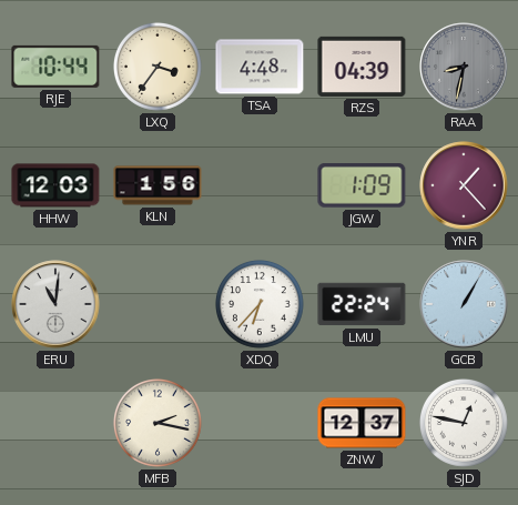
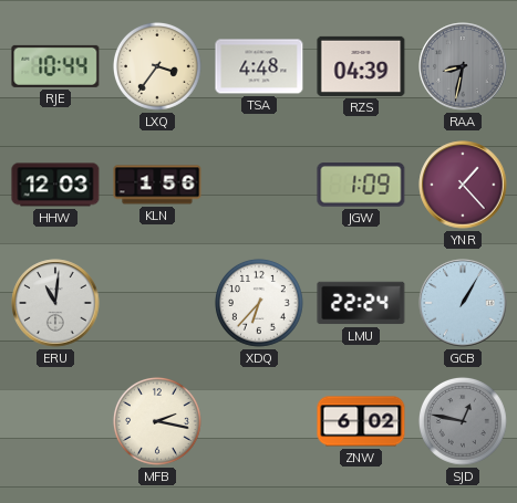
ZNW: 12:37 -> 6:02 (361, 421)
SJD dial: white -> grey (463, 421)
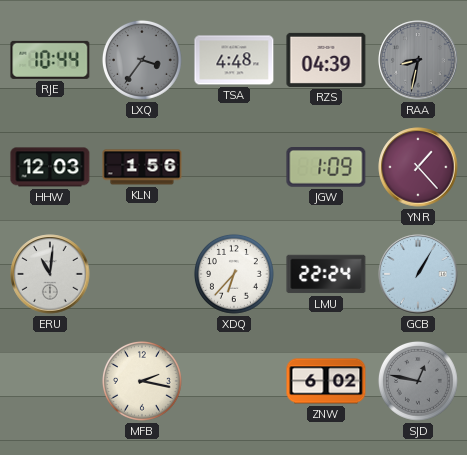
LXQ dial: cream -> grey (142, 60)
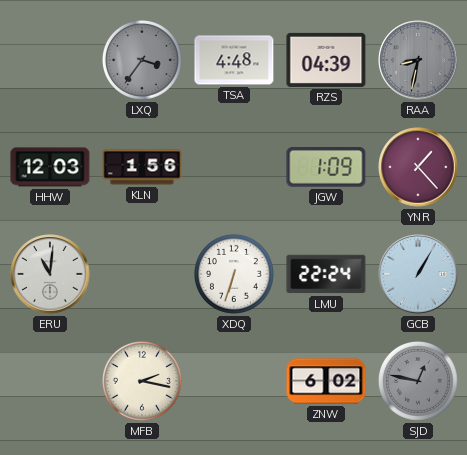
RJE: 10:44 -> none (50, 60)
XDQ: 6:37 -> 6:33 (234, 274)
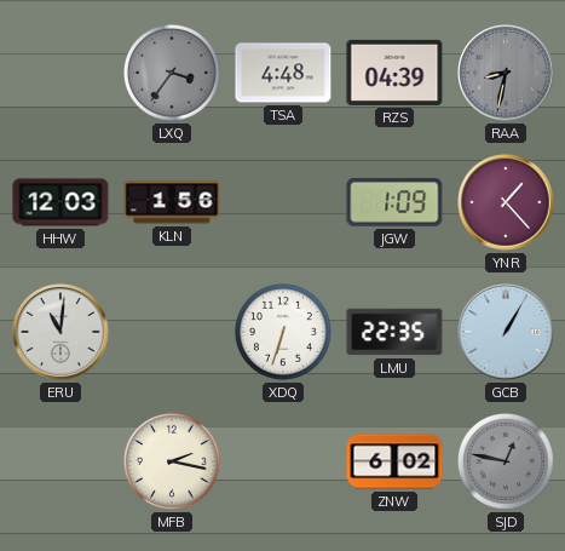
LMU: 22:24 -> 22:35 (394, 332)
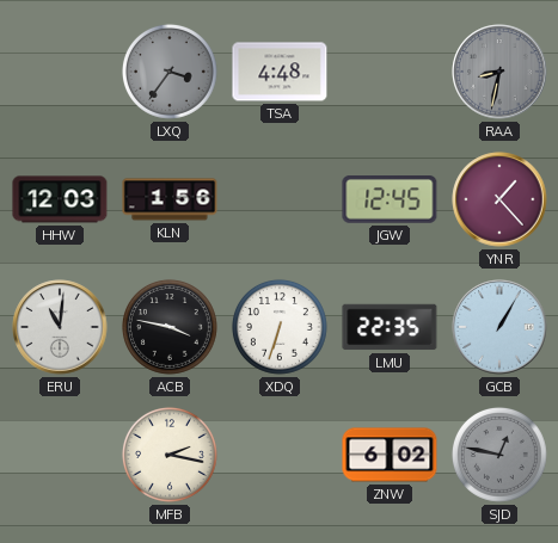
RZS: 04:39 -> none (394, 73)
JGW: 1:09 -> 12:45 (390, 200)
ACB: none -> 3:47 (170, 327)
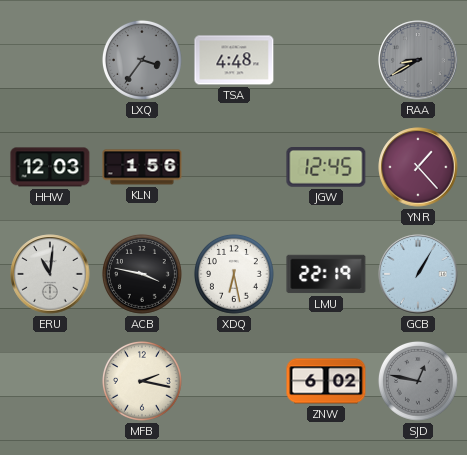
RAA: 8:32 -> 8:40 (418, 60)
XDQ: 6:33 -> 6:28 (234, 274)
LMU: 22:35 -> 22:19 (326, 274)
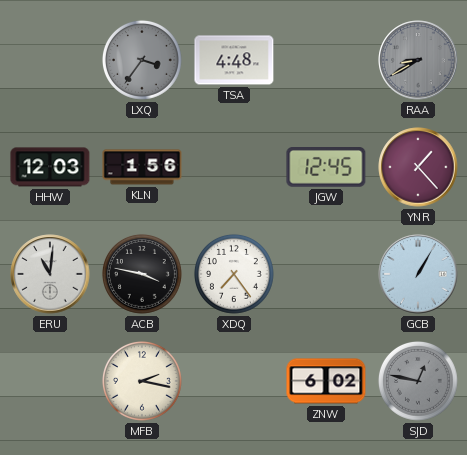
XDQ: 6:28 -> 7:24 (234, 274)
LMU: 22:19 -> none (326, 274)
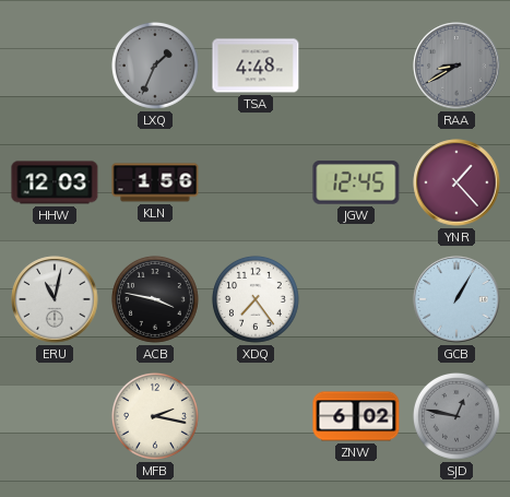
LXQ: 3:36 -> 1:34 (155, 66)
ERU: 11:01 -> 11:02 (55, 299)
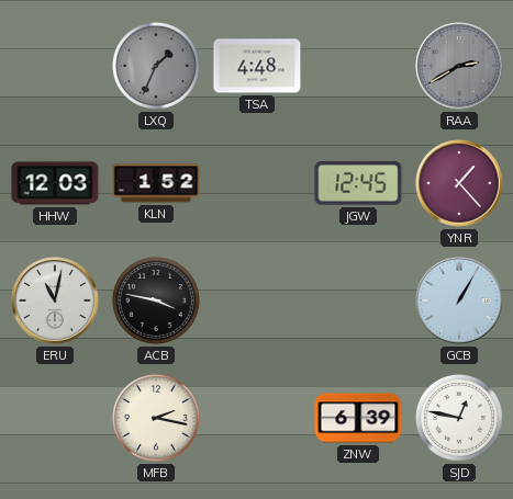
RAA: 8:40 -> 2:40 (459, 66)
KLN: 1:56 -> 1:52 (156, 183)
XDQ: 7:24 -> none (256, 299)
ZNW: 6:02 -> 6:39 (358, 418)
SJD dial: grey -> white (459, 418)
